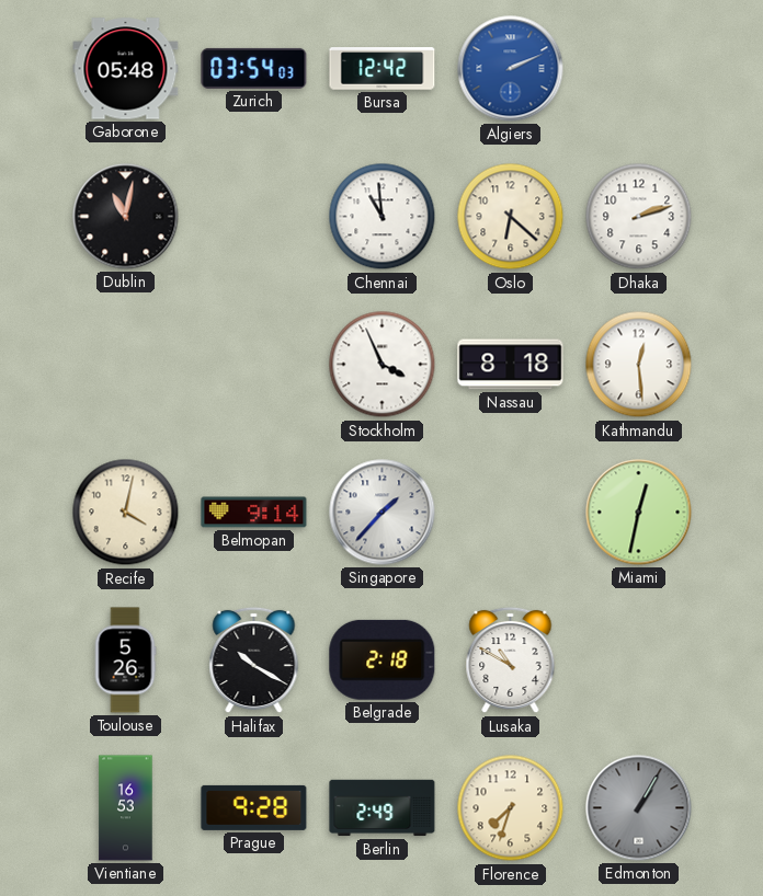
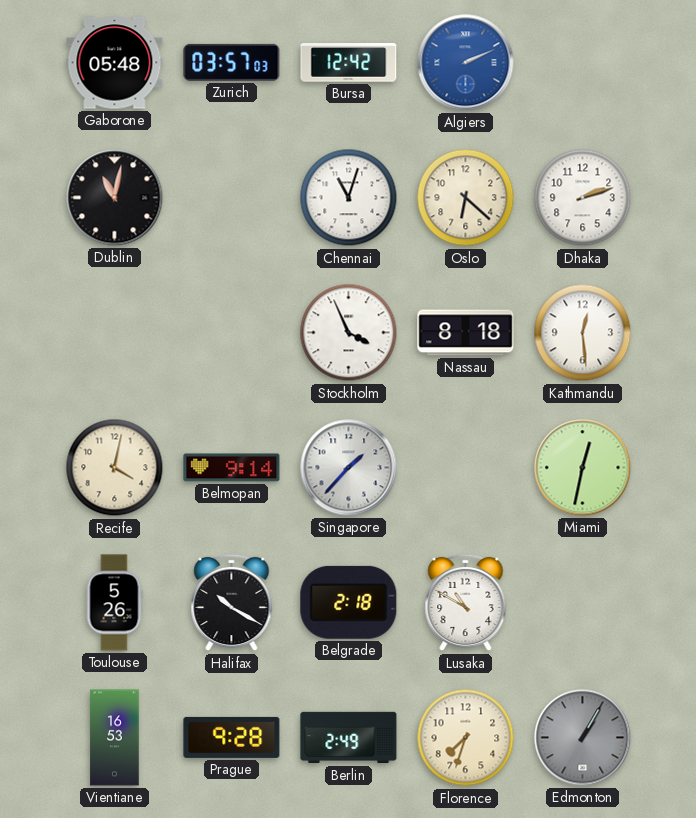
Zurich: 03:54 -> 03:57 (232, 62)
Chennai: 10:59 -> 11:03 (349, 198)
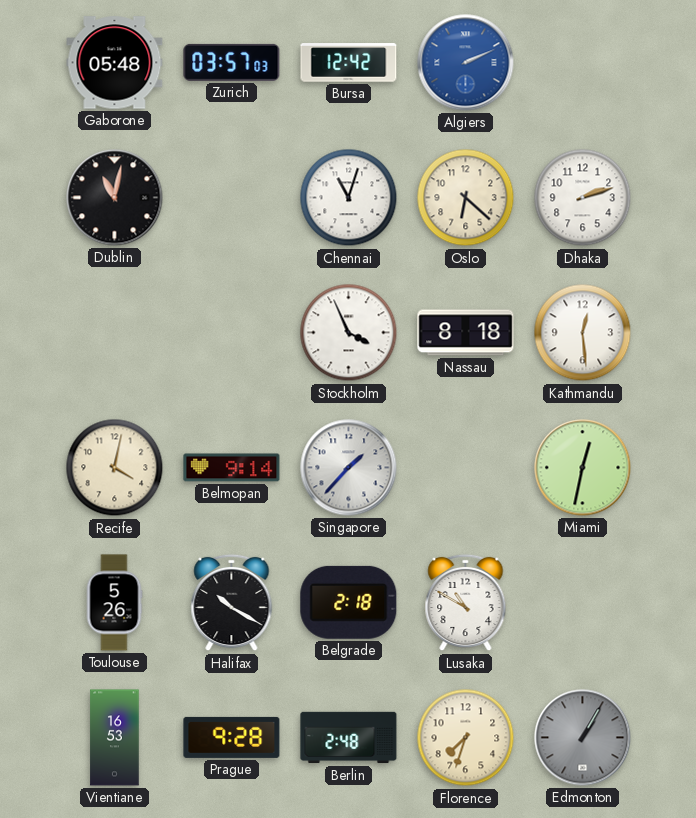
Berlin: 2:49 -> 2:48 (349, 738)
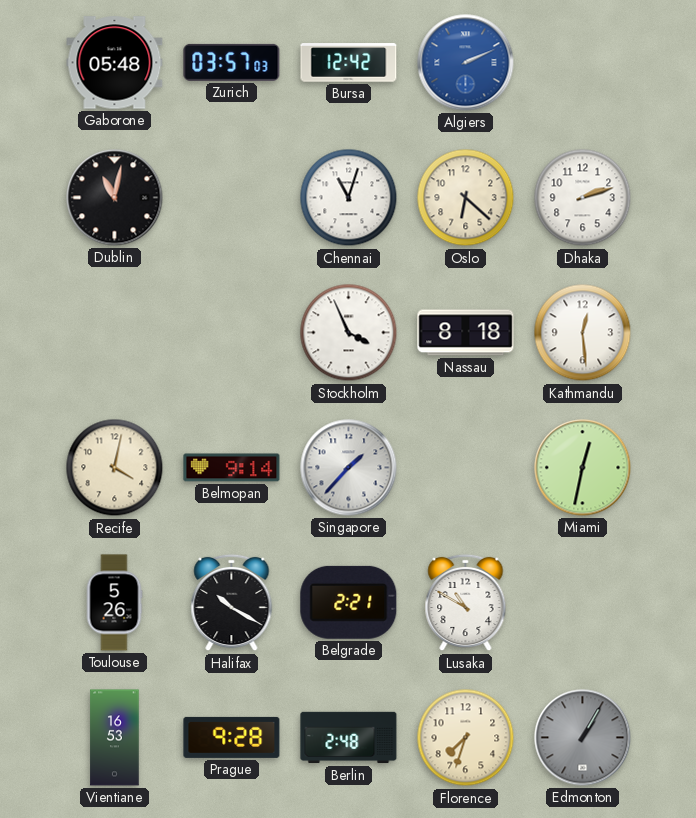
Belgrade: 2:18 -> 2:21 (349, 602)
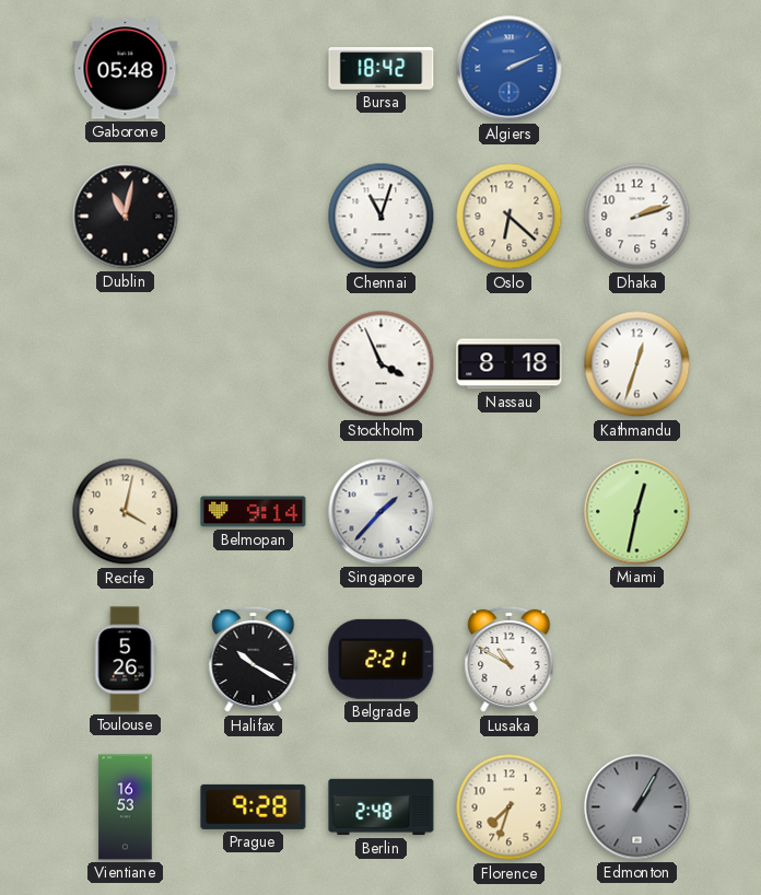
Zurich: 03:57 -> none (232, 62)
Bursa: 12:42 -> 18:42 (382, 69)
Kathmandu: 12:29 -> 12:33 (637, 364)
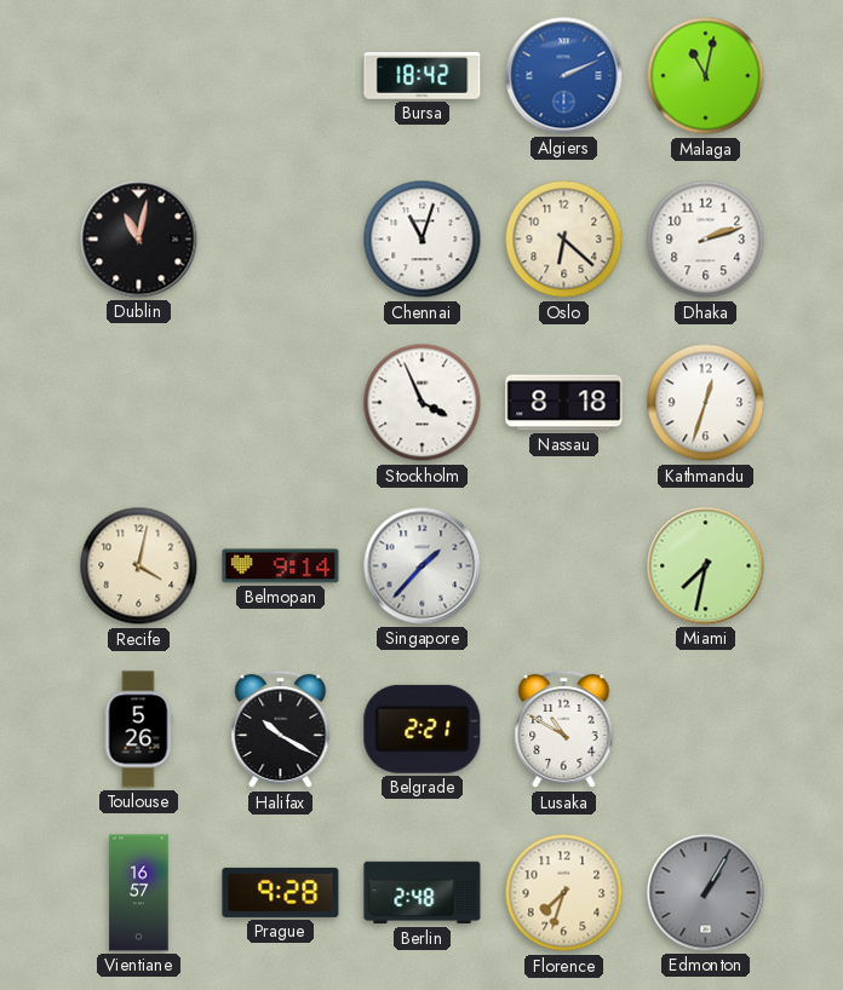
Gaborone: 05:48 -> none (126, 69)
Malaga: none -> 11:02 (706, 76)
Miami: 12:32 -> 7:32 (706, 566)
Vientiane: 16:53 -> 16:57 (139, 893)
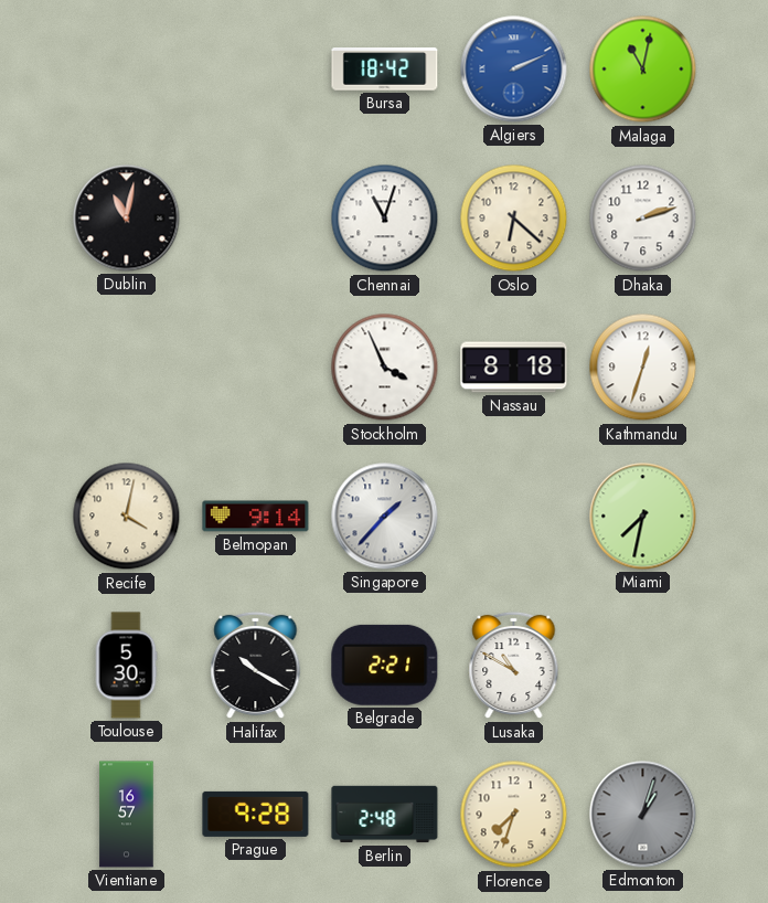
Toulouse: 5:26 -> 5:30 (126, 666)
Edmonton: 1:05 -> 1:03 (643, 815)
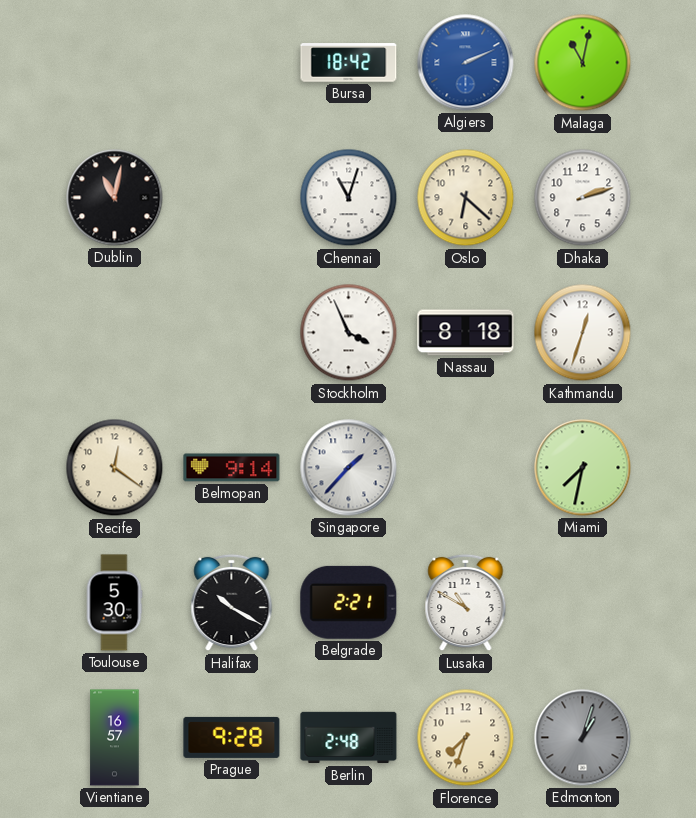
Recife: 4:02 -> 12:21 (115, 468)
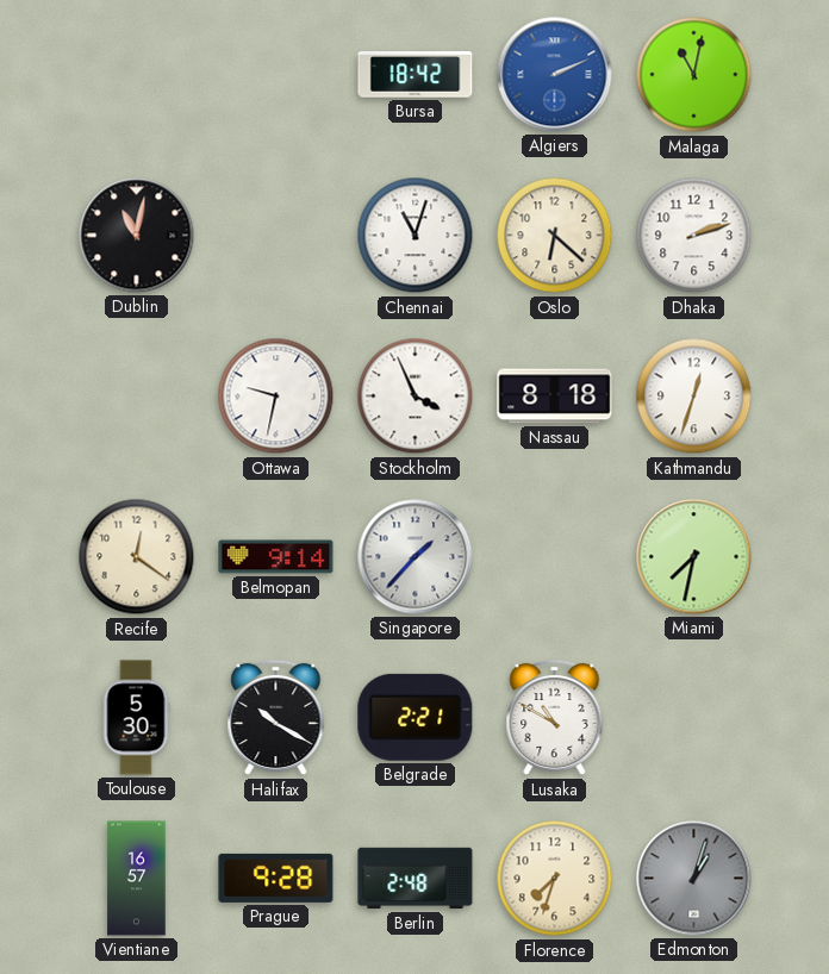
Ottawa: none -> 9:32 (276, 397)
